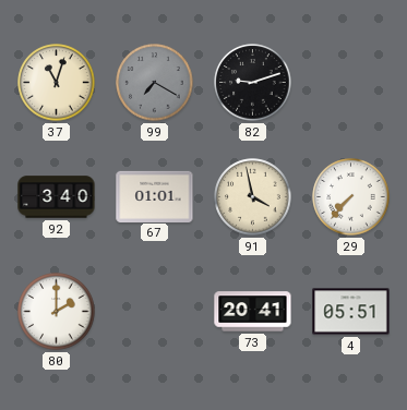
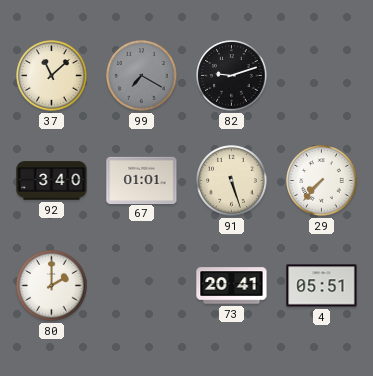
37: 11:03 -> 11:08 (52, 76)
91: 3:58 -> 5:27 (232, 181)
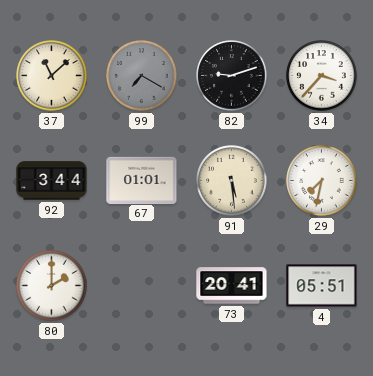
34: none -> 3:37 (322, 76)
92: 3:40 -> 3:44 (52, 181)
91: 5:27 -> 5:29 (232, 181)
29: 7:37 -> 7:32 (322, 181)
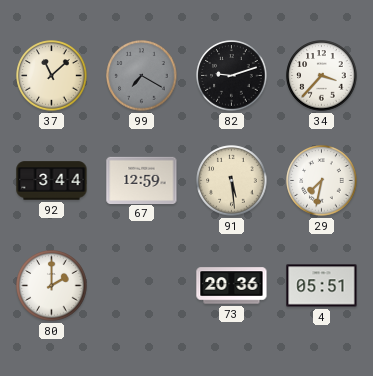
67: 01:01 -> 12:59 (142, 180)
73: 20:41 -> 20:36 (232, 286)
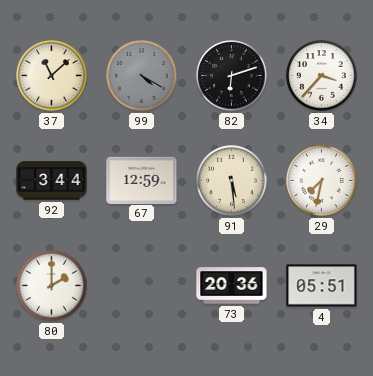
99: 7:20 -> 4:20 (142, 76)
82: 9:12 -> 6:12 (232, 76)
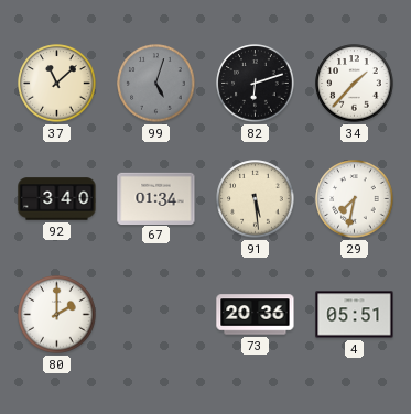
99: 4:20 -> 5:03 (156, 84)
34: 3:37 -> 1:37 (355, 84)
92: 3:44 -> 3:40 (57, 199)
67: 12:59 -> 01:34 (156, 198)
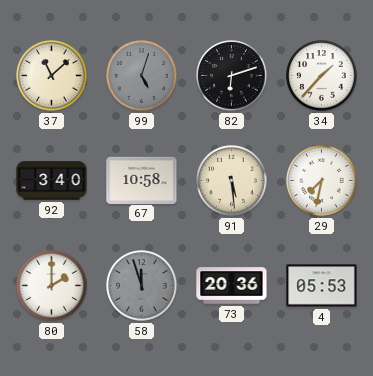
67: 01:34 -> 10:58 (142, 180)
58: none -> 11:57 (142, 286)
4: 05:51 -> 05:53 (322, 286)
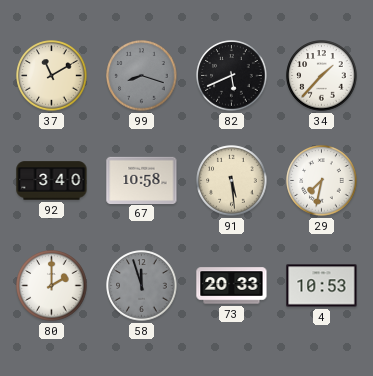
37: 11:08 -> 11:10 (52, 76)
99: 5:03 -> 8:18 (142, 76)
82: 6:12 -> 5:41 (232, 76)
73: 20:36 -> 20:33 (232, 286)
4: 05:53 -> 10:53 (322, 286)
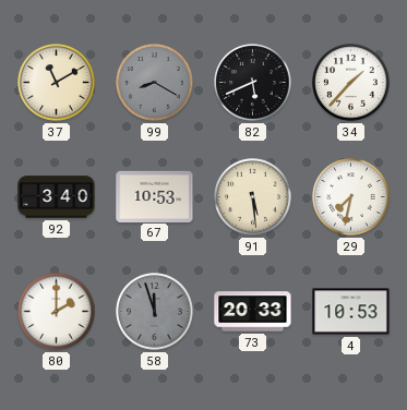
99: 8:18 -> 8:20 (155, 83)
67: 10:58 -> 10:53 (155, 196)
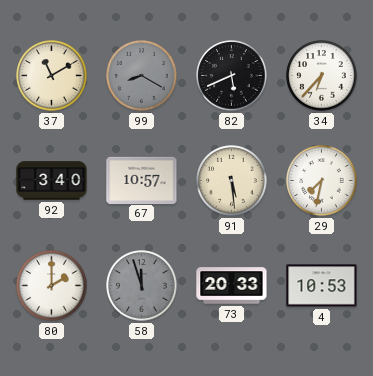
34: 1:37 -> 6:37 (322, 76)
67: 10:53 -> 10:57 (142, 180)
